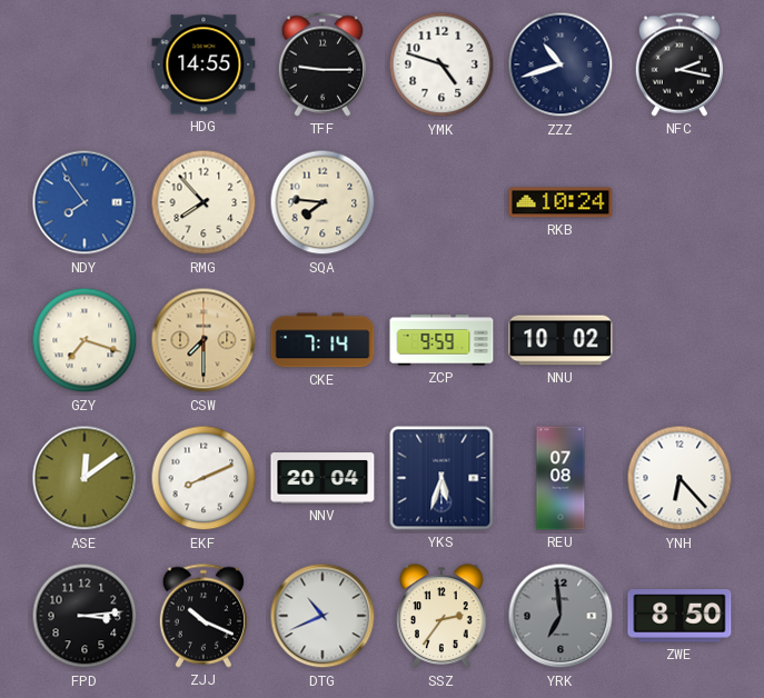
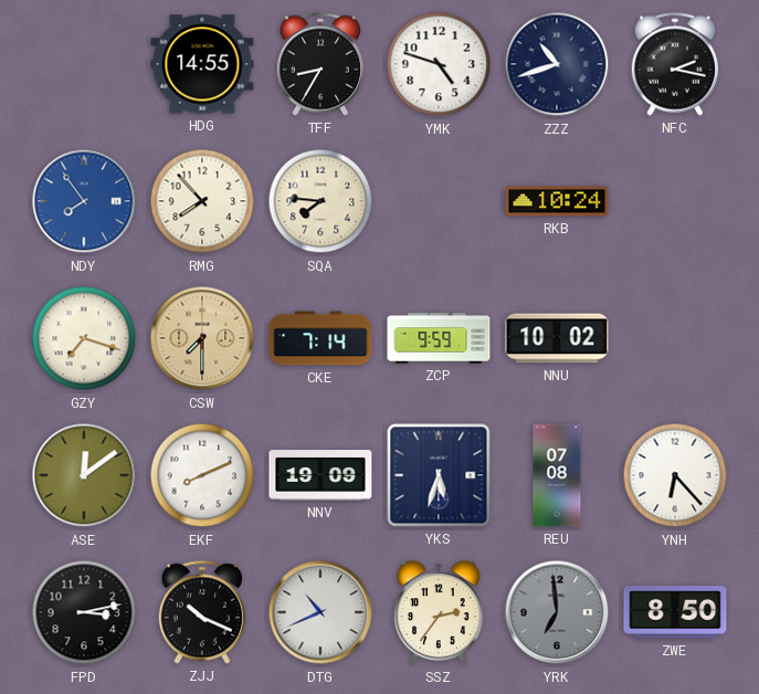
TFF: 9:15 -> 8:35 (320, 64)
NNV: 20:04 -> 19:09 (320, 475)
FPD: 3:14 -> 3:13 (84, 612)
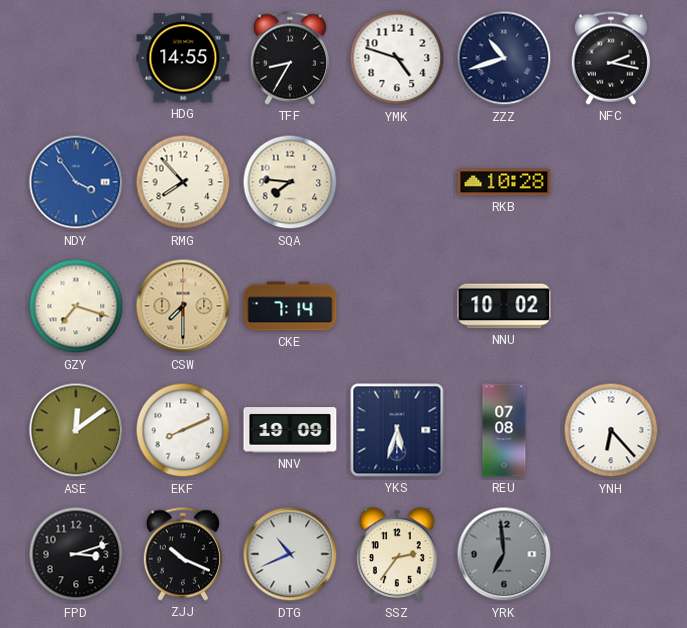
NDY: 7:54 -> 3:54 (76, 182)
RKB: 10:24 -> 10:28 (504, 182)
ZCP: 9:59 -> none (439, 338)
FPD: 3:13 -> 3:12 (76, 554)
ZWE: 8:50 -> none (675, 612)
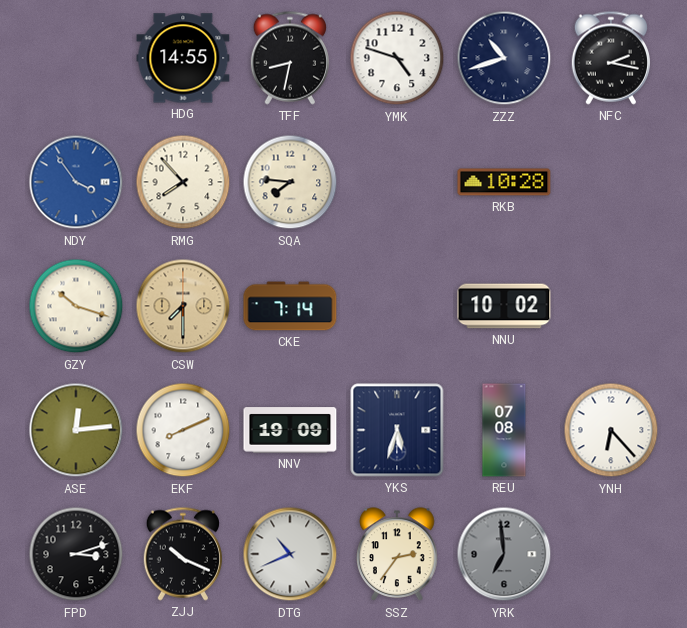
TFF: 8:35 -> 8:32 (290, 58)
GZY: 7:18 -> 10:18 (76, 306)
ASE: 12:09 -> 12:14 (76, 430)
